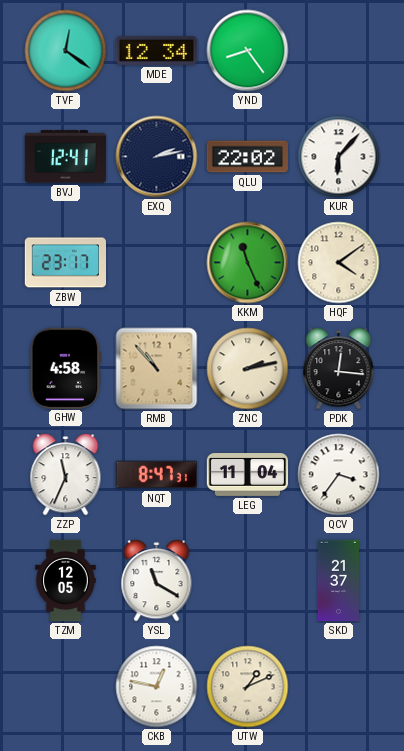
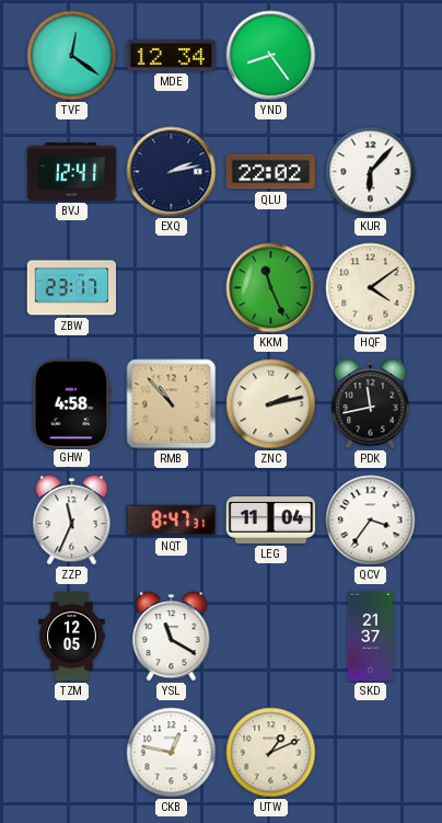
PDK: 12:16 -> 11:43 (371, 404)
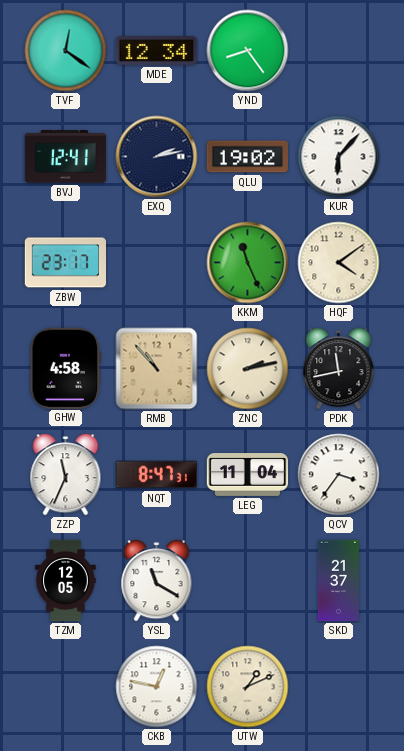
QLU: 22:02 -> 19:02 (248, 157)
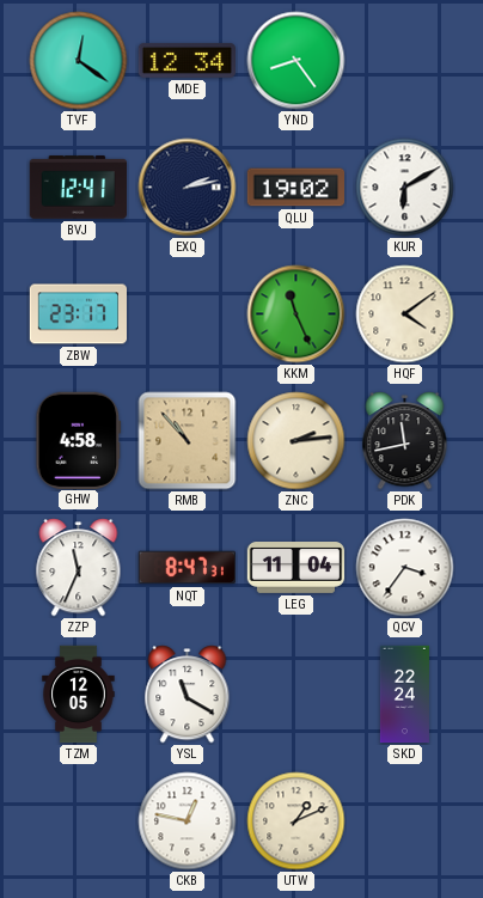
KUR: 6:07 -> 6:10 (405, 188)
ZNC: 2:13 -> 2:14 (296, 441)
SKD: 21:37 -> 22:24 (404, 695)
